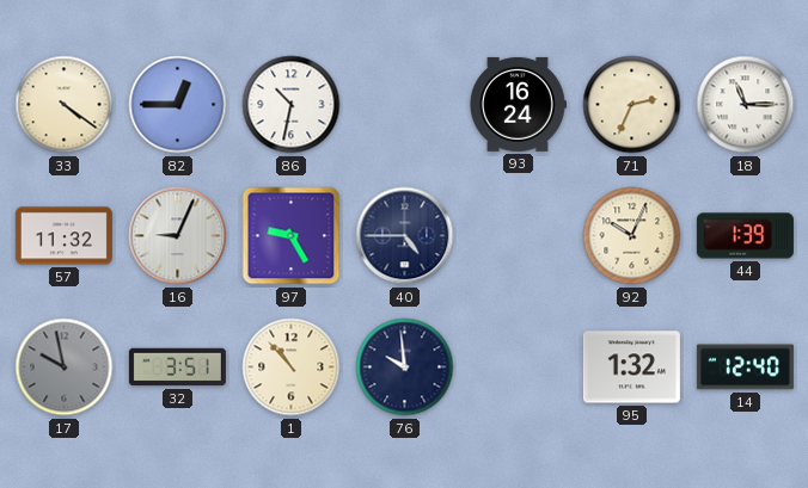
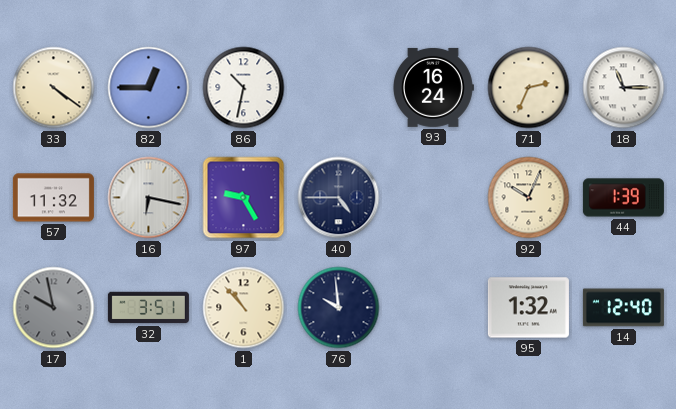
16: 9:04 -> 6:17 (149, 198)
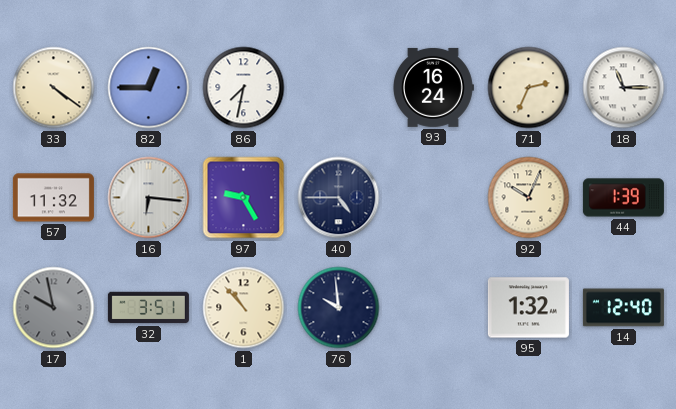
86: 10:32 -> 7:32 (244, 88)
16: 6:17 -> 6:16 (149, 198)
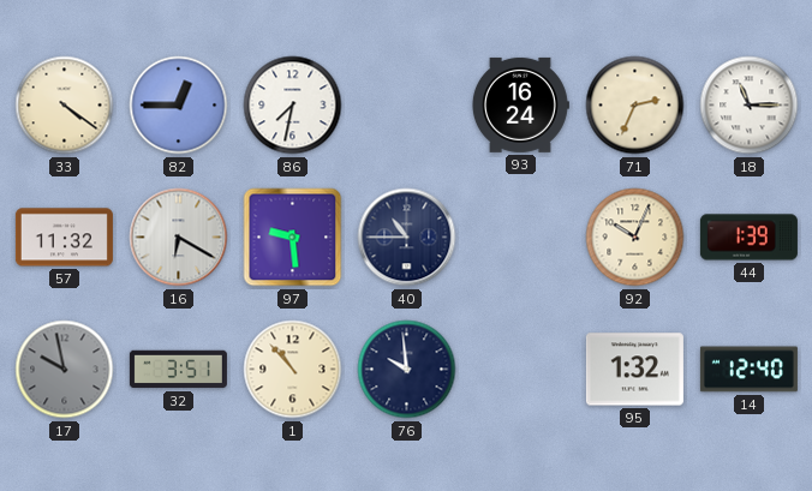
16: 6:16 -> 6:20 (179, 238)
97: 9:25 -> 9:29 (293, 238)
40: 4:45 -> 10:45 (407, 238)
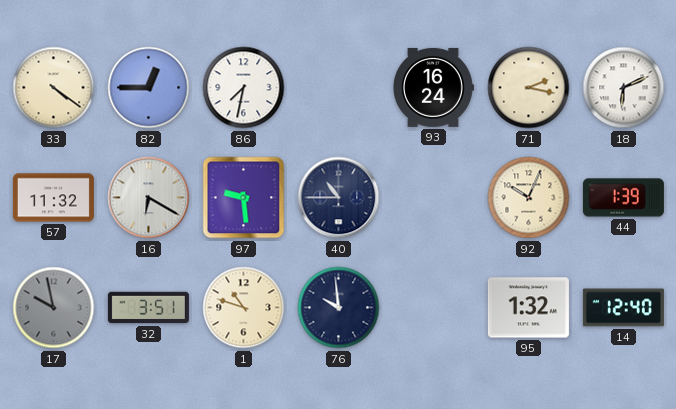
71: 2:34 -> 2:17 (529, 88)
18: 11:15 -> 6:11 (624, 88)
1: 10:53 -> 10:48 (244, 308)
